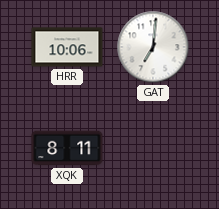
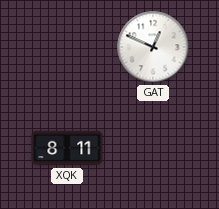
HRR: 10:06 -> none (67, 47)
GAT: 7:01 -> 12:49 (153, 47)
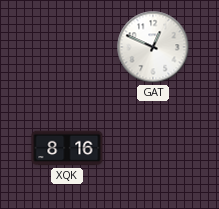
XQK: 8:11 -> 8:16 (67, 148)
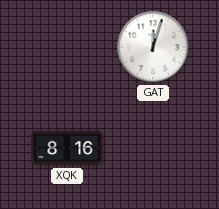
GAT: 12:49 -> 12:03 (153, 47)
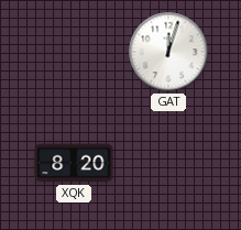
XQK: 8:16 -> 8:20 (74, 163)
